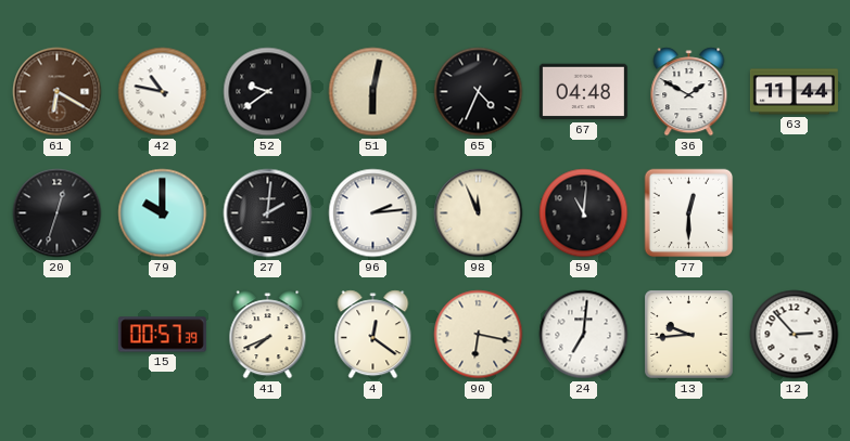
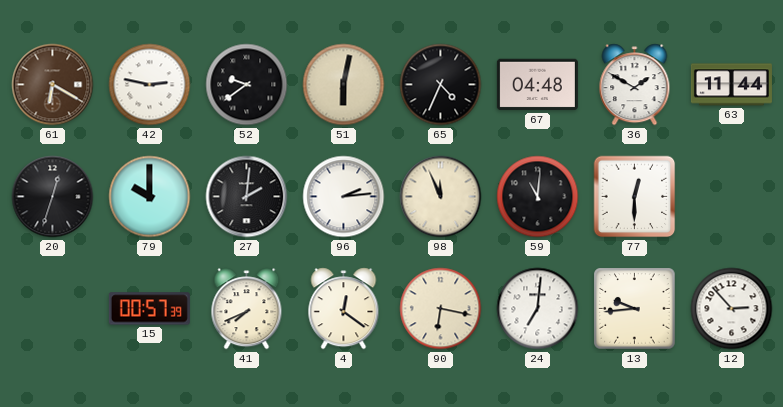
42: 10:47 -> 2:47 (150, 85)
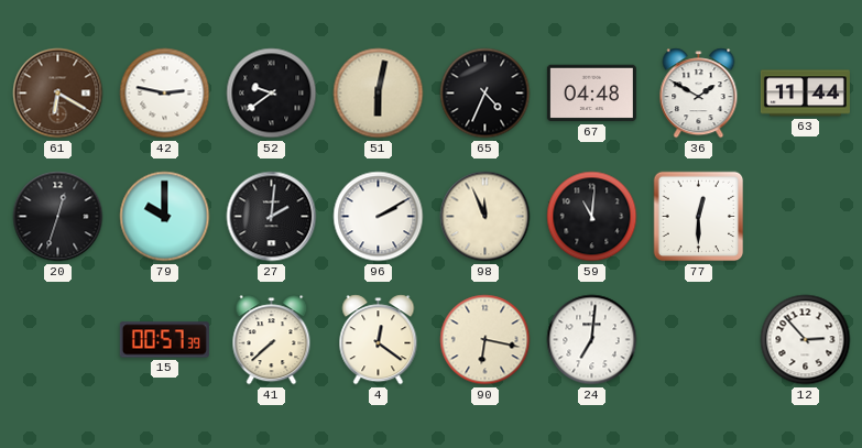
96: 2:14 -> 2:10 (379, 217)
41: 7:41 -> 7:38 (272, 340)
13: 9:44 -> none (635, 309)
